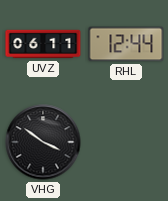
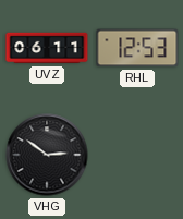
RHL: 12:44 -> 12:53 (137, 48)
VHG: 3:51 -> 2:51 (47, 155)
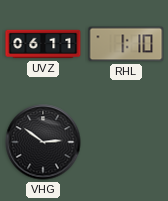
RHL: 12:53 -> 1:10 (126, 44)
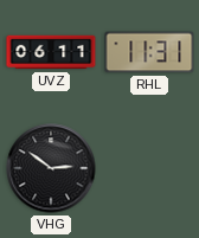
RHL: 1:10 -> 11:31 (149, 52)
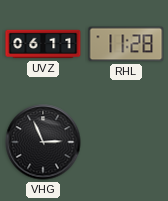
RHL: 11:31 -> 11:28 (126, 44)
VHG: 2:51 -> 2:56 (43, 142)
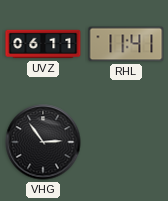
RHL: 11:28 -> 11:41 (126, 44)
VHG: 2:56 -> 2:54 (43, 142)
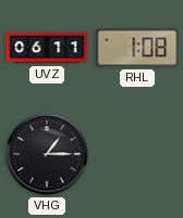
RHL: 11:41 -> 1:08 (137, 48)
VHG: 2:54 -> 1:15 (47, 154)
